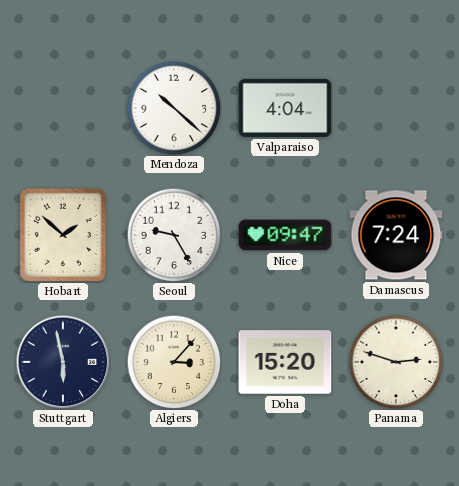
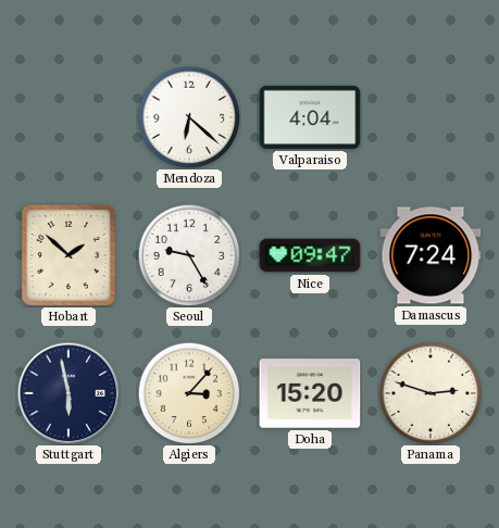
Mendoza: 10:22 -> 6:22 (189, 117)
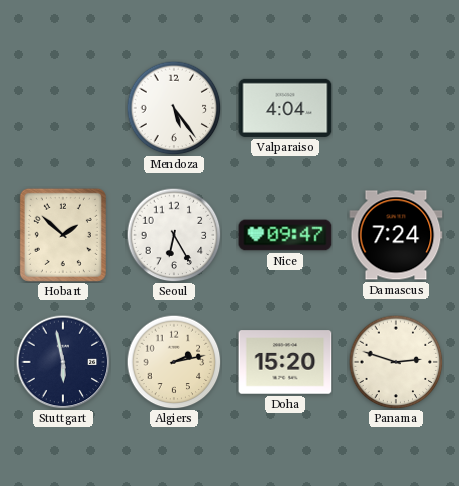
Mendoza: 6:22 -> 5:24 (174, 108)
Seoul: 9:25 -> 6:25 (174, 235)
Algiers: 3:07 -> 2:13 (174, 362)
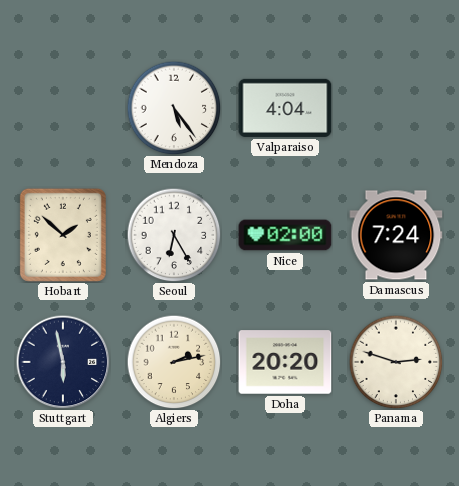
Nice: 09:47 -> 02:00 (285, 235)
Doha: 15:20 -> 20:20 (285, 362)
